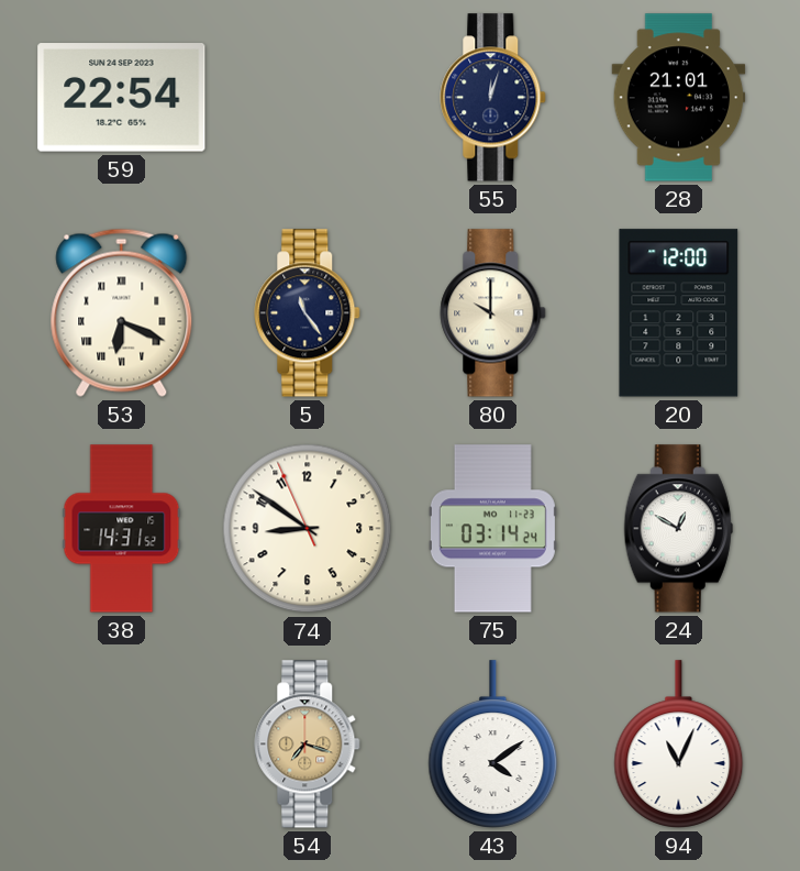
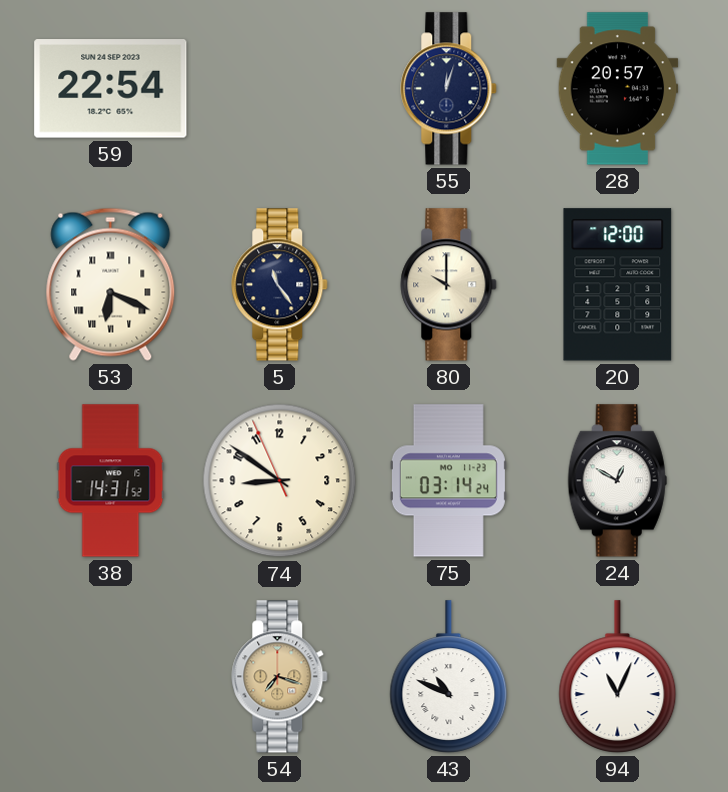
28: 21:01 -> 20:57 (618, 89)
43: 4:09 -> 10:49 (449, 677)
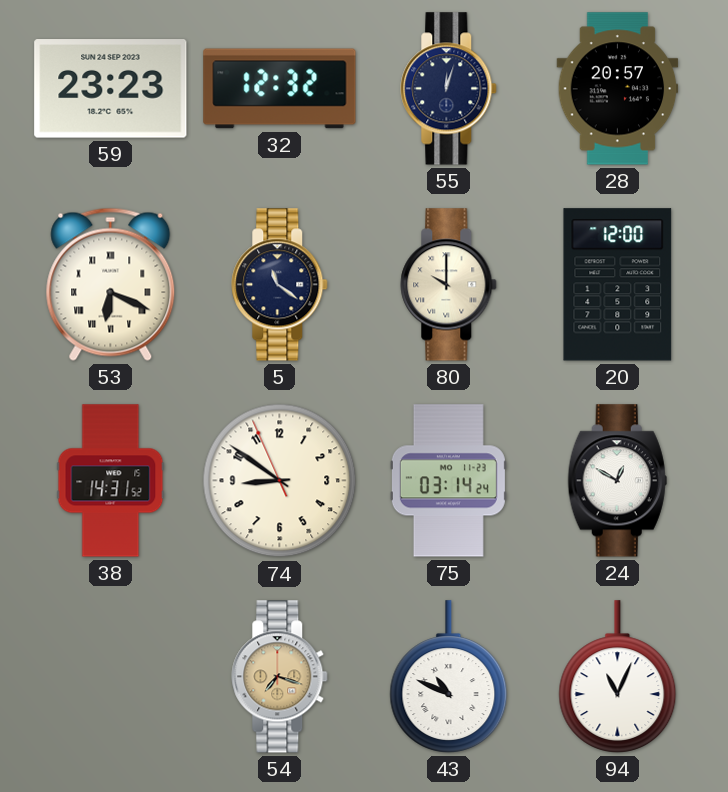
59: 22:54 -> 23:23 (111, 89)
32: none -> 12:32 (280, 89)
5: 11:24 -> 11:21 (280, 285)
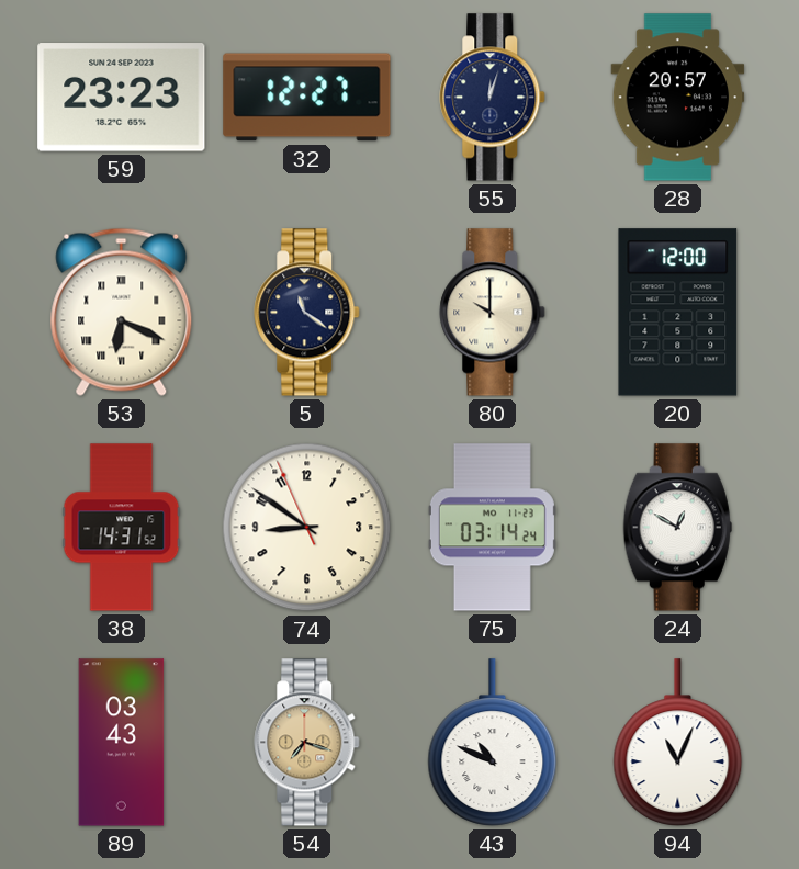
32: 12:32 -> 12:27 (307, 98)
89: none -> 03:43 (122, 743)
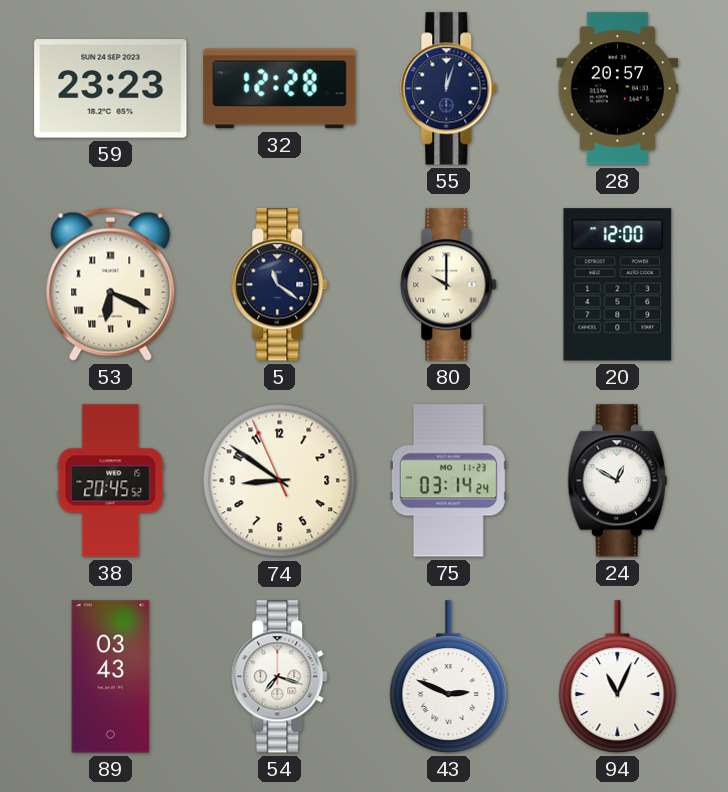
32: 12:27 -> 12:28 (280, 89)
38: 14:31 -> 20:45 (111, 481)
54 dial: champagne -> white (280, 677)
43: 10:49 -> 2:49 (449, 677)
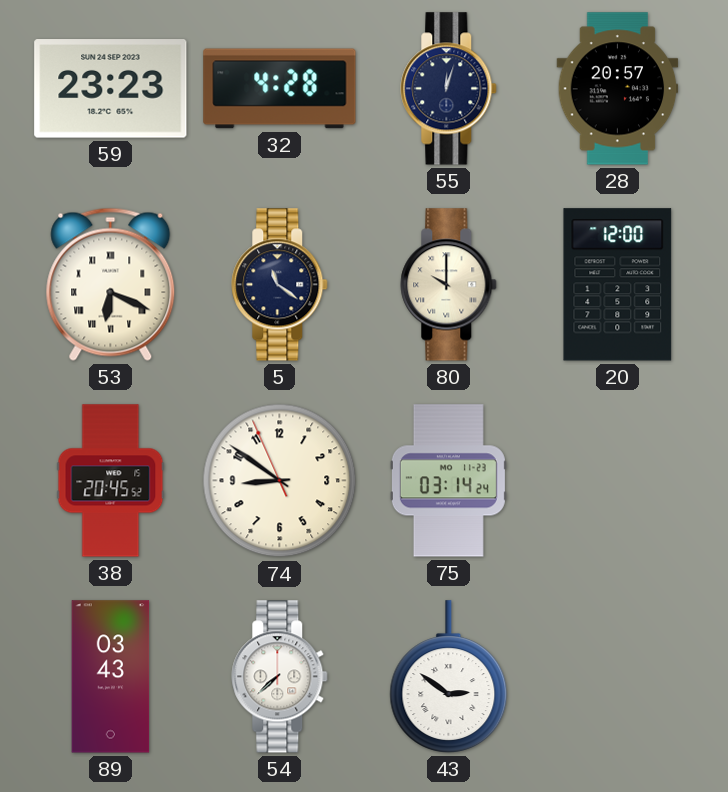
32: 12:28 -> 4:28 (280, 89)
24: 12:50 -> none (617, 481)
54: 7:18 -> 7:38 (280, 677)
43: 2:49 -> 2:51 (449, 677)
94: 11:04 -> none (618, 677)
